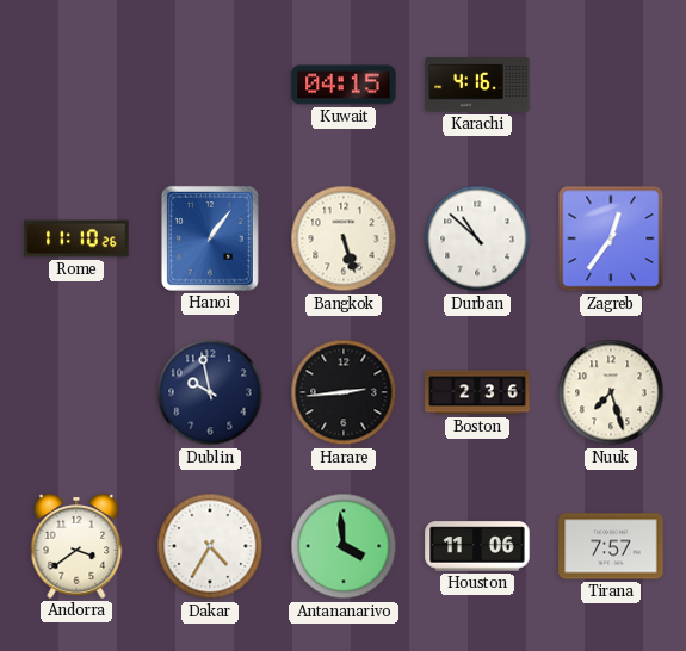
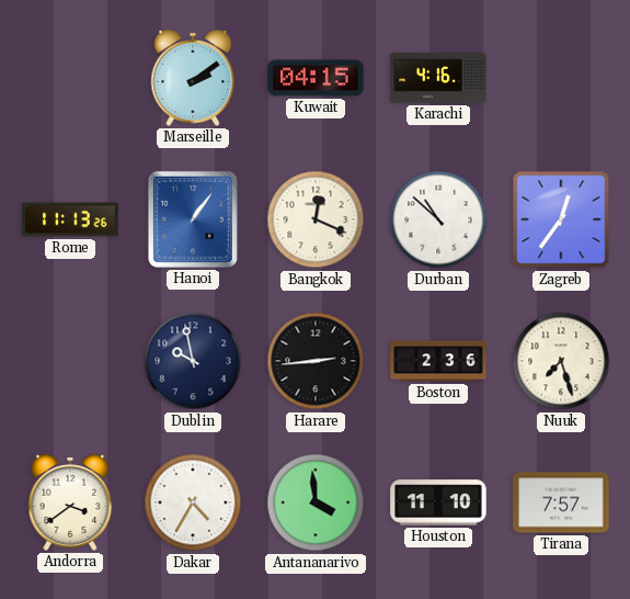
Marseille: none -> 2:09 (193, 78)
Rome: 11:10 -> 11:13 (70, 219)
Bangkok: 5:27 -> 12:19 (316, 219)
Houston: 11:06 -> 11:10 (438, 502)
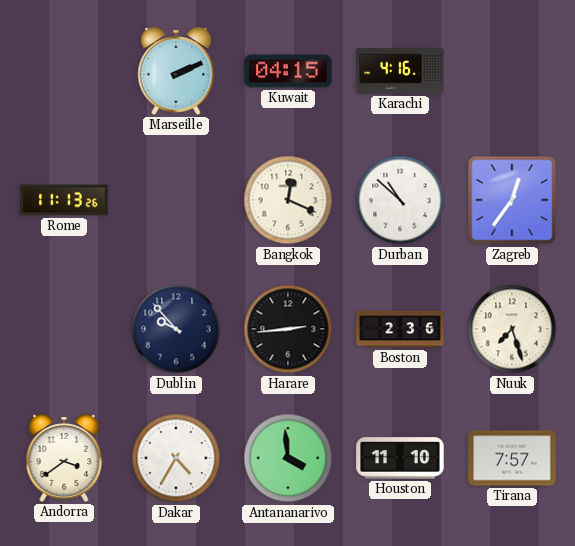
Marseille: 2:09 -> 2:11 (176, 71)
Hanoi: 1:06 -> none (193, 219)
Dublin: 9:58 -> 9:53 (176, 329)
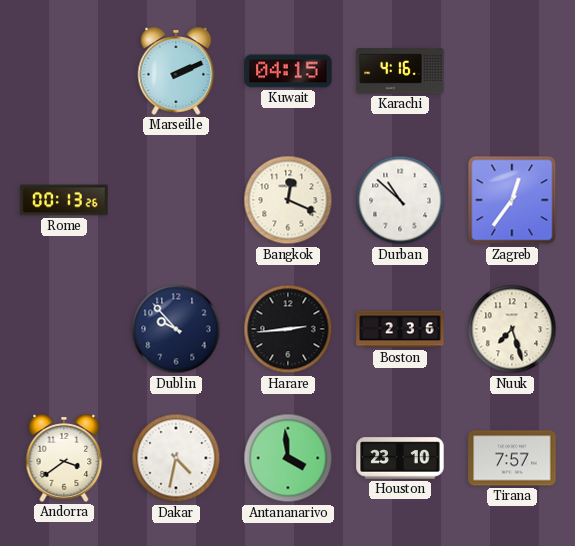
Rome: 11:13 -> 00:13 (64, 200)
Dakar: 4:35 -> 4:32 (176, 458)
Houston: 11:10 -> 23:10 (400, 458)
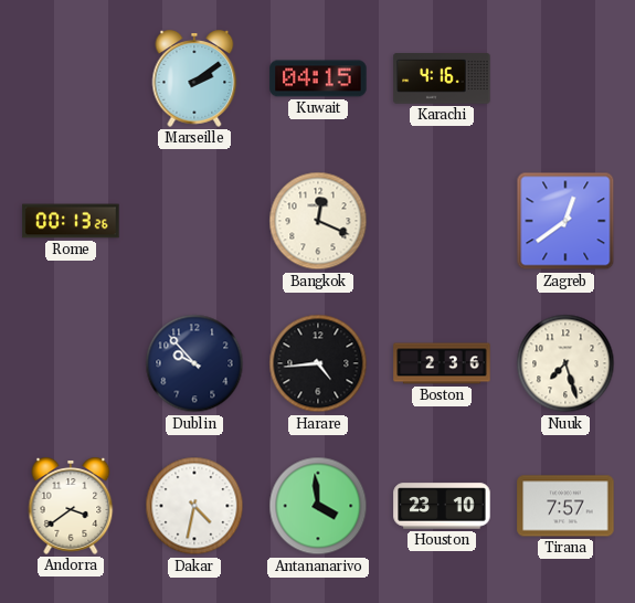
Marseille: 2:11 -> 2:09 (194, 78)
Durban: 10:52 -> none (400, 200)
Zagreb: 12:36 -> 12:39 (565, 221)
Harare: 2:44 -> 4:44 (318, 363)
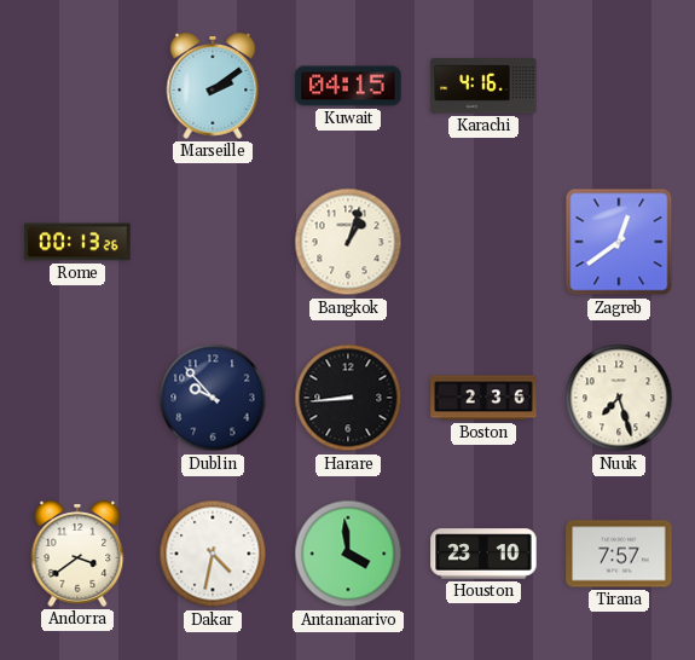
Bangkok: 12:19 -> 1:03 (348, 242)
Harare: 4:44 -> 8:44 (348, 398)
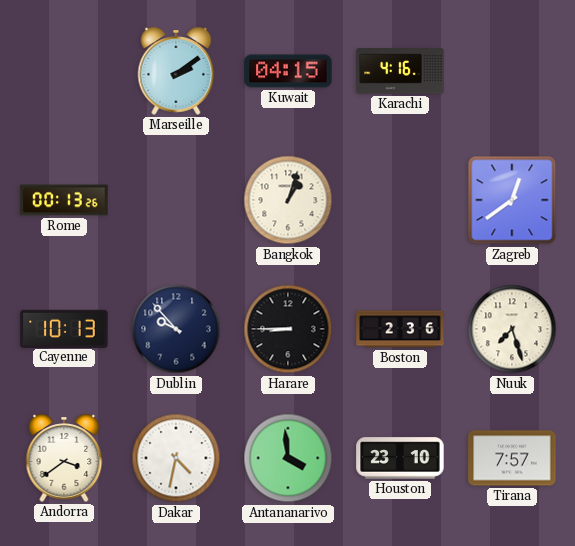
Cayenne: none -> 10:13 (64, 328)
Harare: 8:44 -> 8:45 (288, 329)
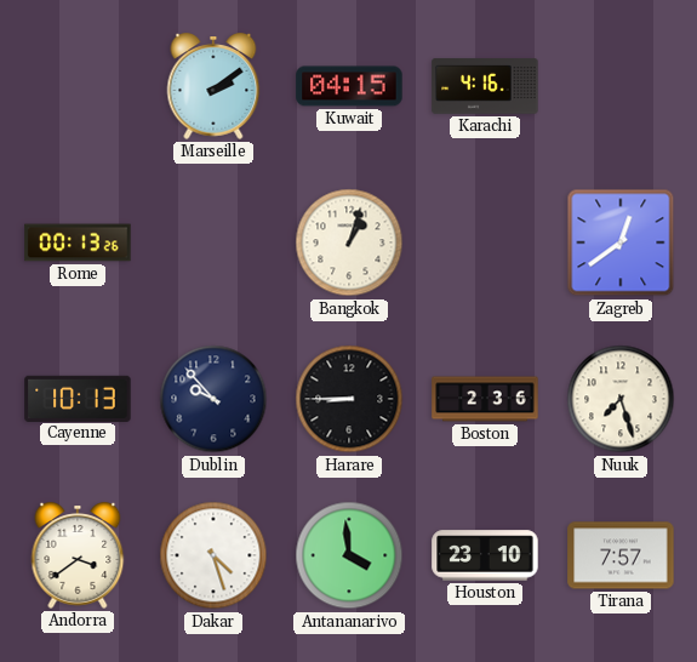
Dakar: 4:32 -> 4:27 (213, 555)
